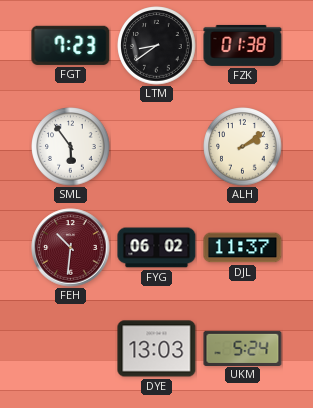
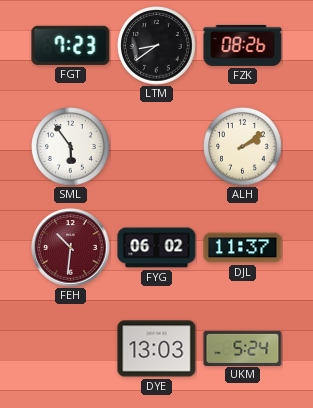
FZK: 01:38 -> 08:26 (243, 45)
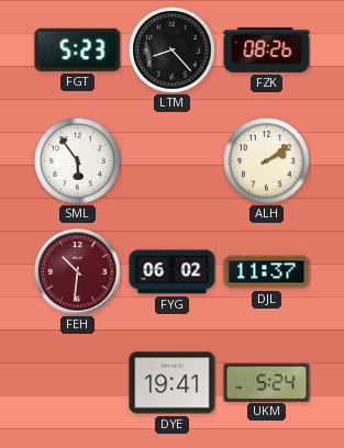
FGT: 7:23 -> 5:23 (78, 49)
LTM: 8:39 -> 8:23 (173, 51)
DYE: 13:03 -> 19:41 (173, 383)
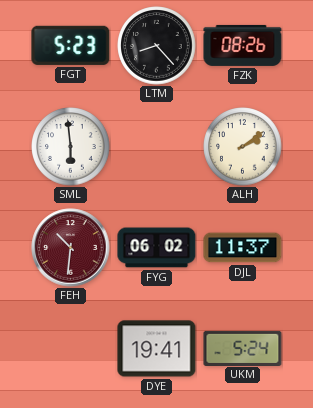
SML: 5:54 -> 5:59 (71, 147)
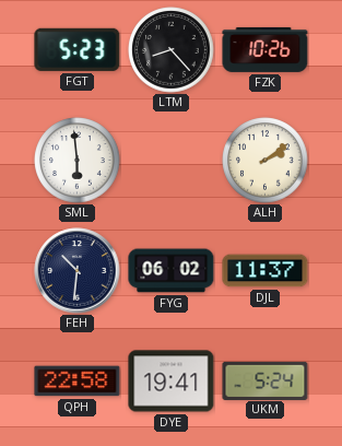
FZK: 08:26 -> 10:26 (266, 49)
FEH dial: burgundy -> navy (78, 271)
QPH: none -> 22:58 (78, 382)
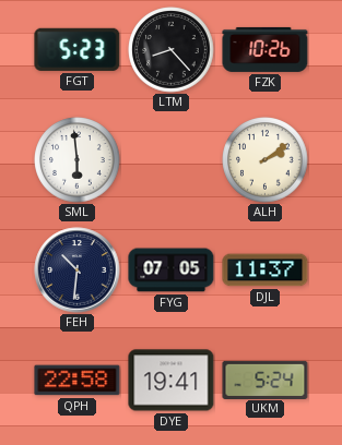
FYG: 06:02 -> 07:05 (172, 270)
